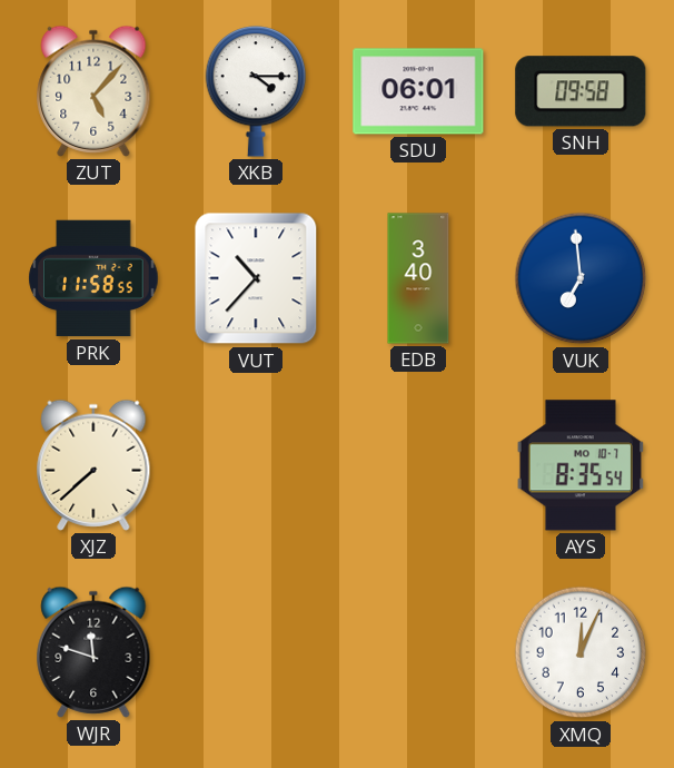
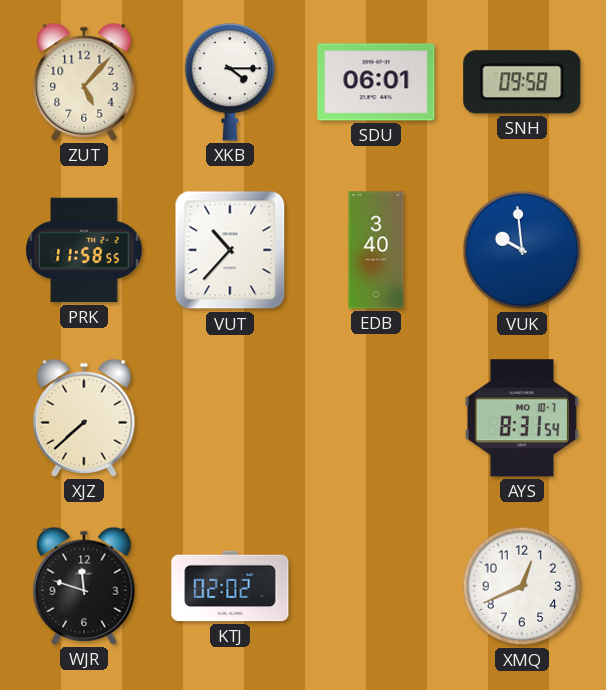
VUK: 6:59 -> 9:59 (522, 250)
AYS: 8:35 -> 8:31 (522, 418)
KTJ: none -> 02:02 (230, 586)
XMQ: 12:04 -> 12:41 (522, 586)
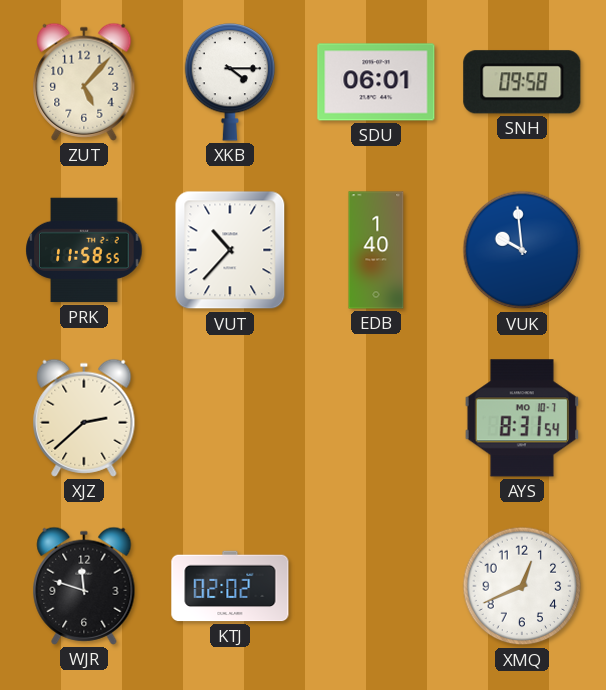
EDB: 3:40 -> 1:40 (376, 250)
XJZ: 7:38 -> 2:38 (84, 418)
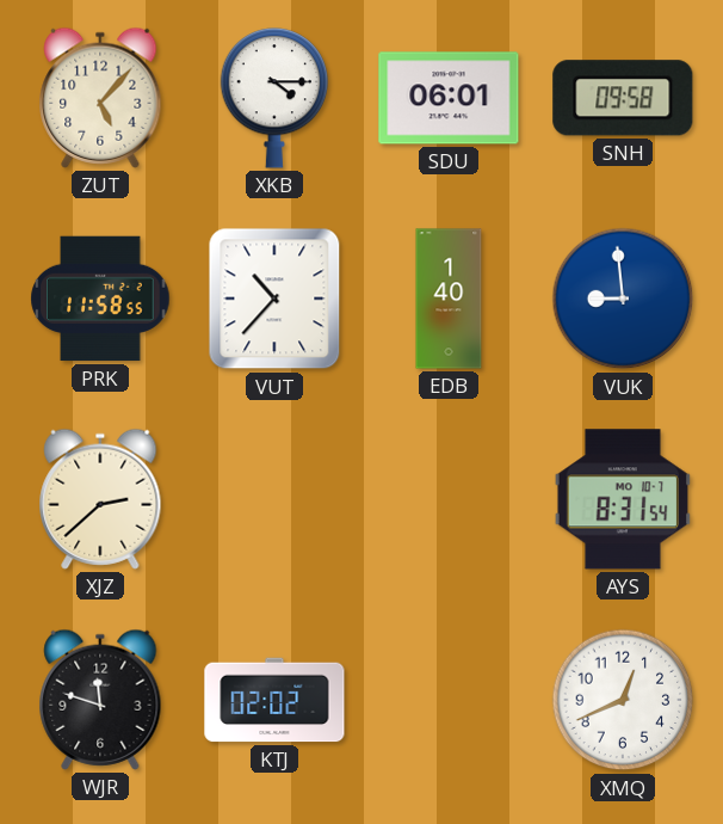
VUK: 9:59 -> 8:59 (623, 299)
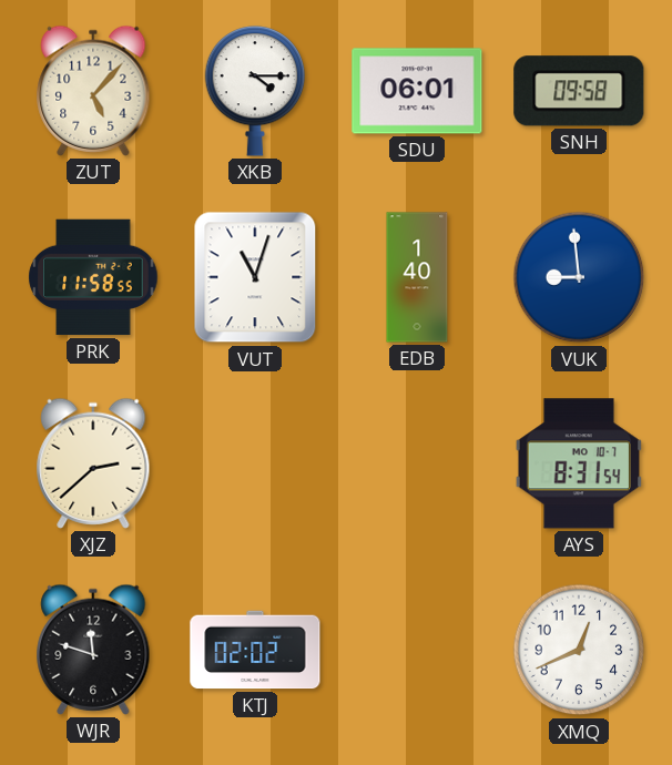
VUT: 10:37 -> 11:03 (255, 277)
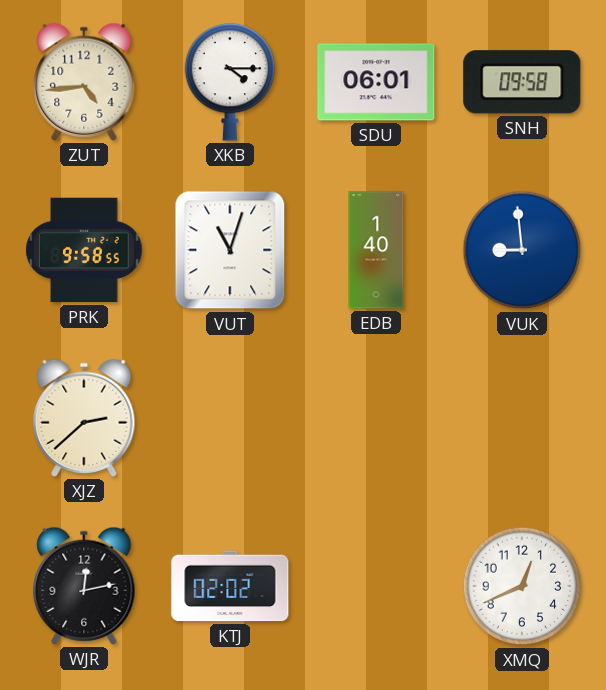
ZUT: 5:07 -> 4:44 (84, 82)
PRK: 11:58 -> 9:58 (84, 250)
AYS: 8:31 -> none (579, 463)
WJR: 11:48 -> 12:13 (84, 586)
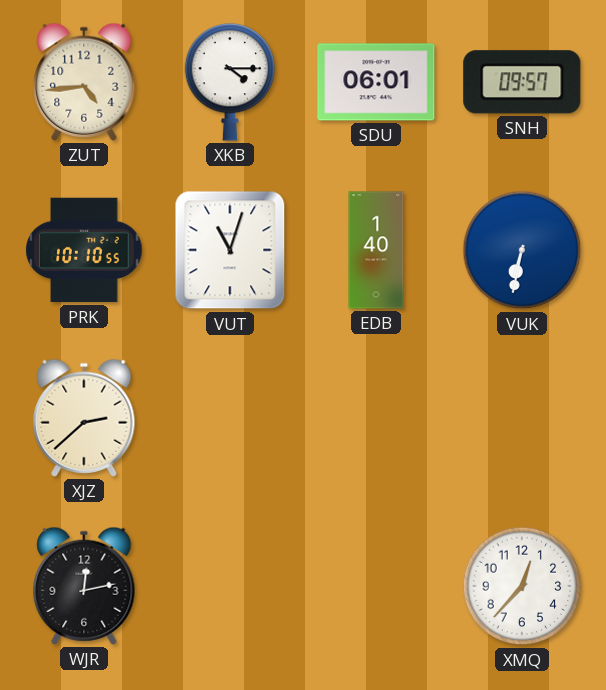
SNH: 09:58 -> 09:57 (522, 82)
PRK: 9:58 -> 10:10 (84, 250)
VUK: 8:59 -> 6:32 (522, 250)
KTJ: 02:02 -> none (230, 586)
XMQ: 12:41 -> 12:37 (522, 586)
